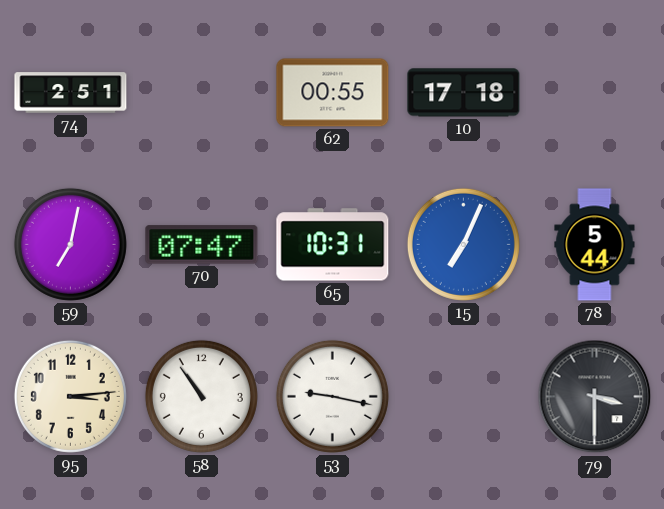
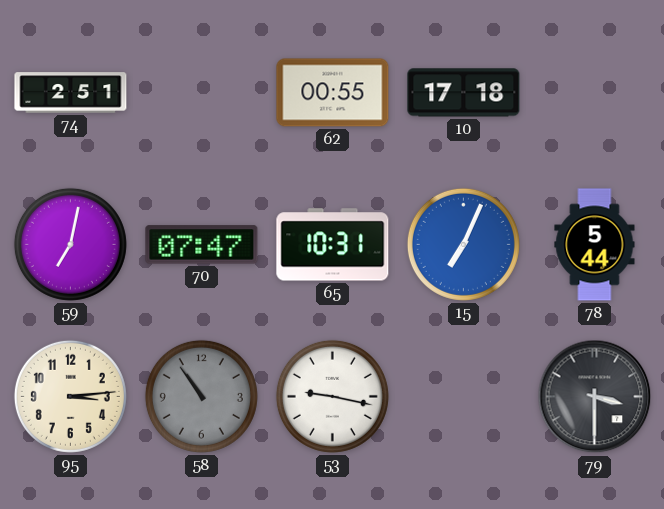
58 dial: white -> grey (201, 396)
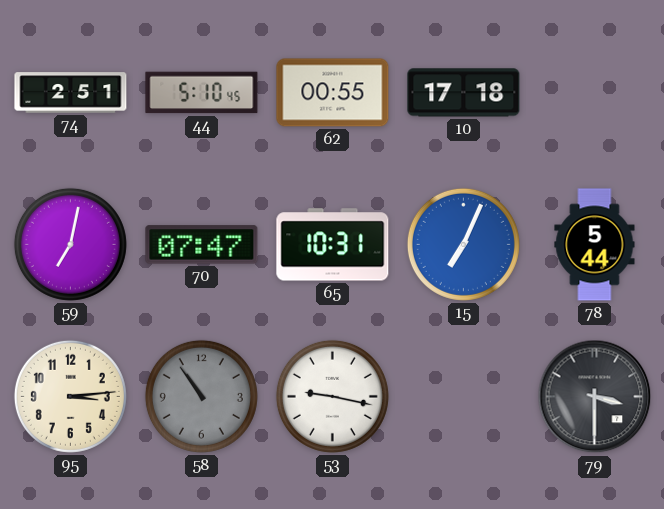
44: none -> 5:10 (202, 93)
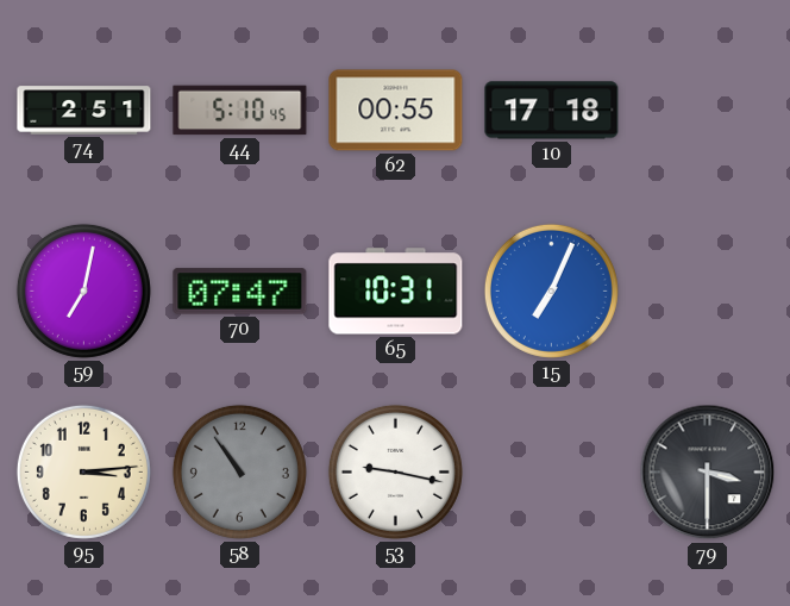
78: 5:44 -> none (595, 245)
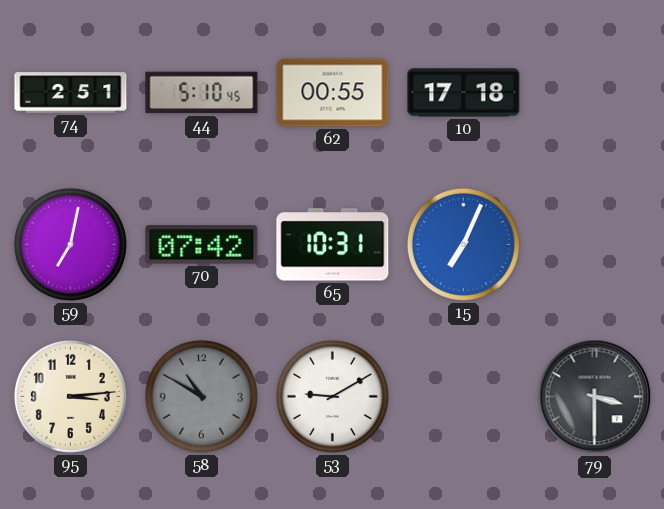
70: 07:47 -> 07:42 (202, 245)
58: 10:54 -> 10:50 (201, 396)
53: 9:17 -> 9:10 (332, 396)
